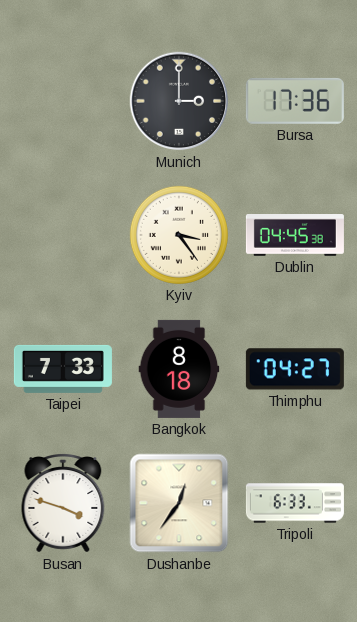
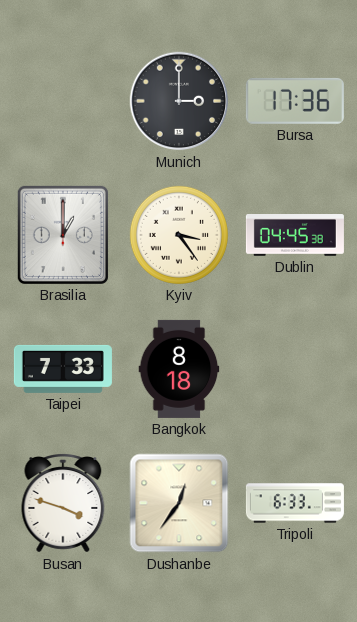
Brasilia: none -> 1:00 (63, 235)
Thimphu: 04:27 -> none (295, 369)
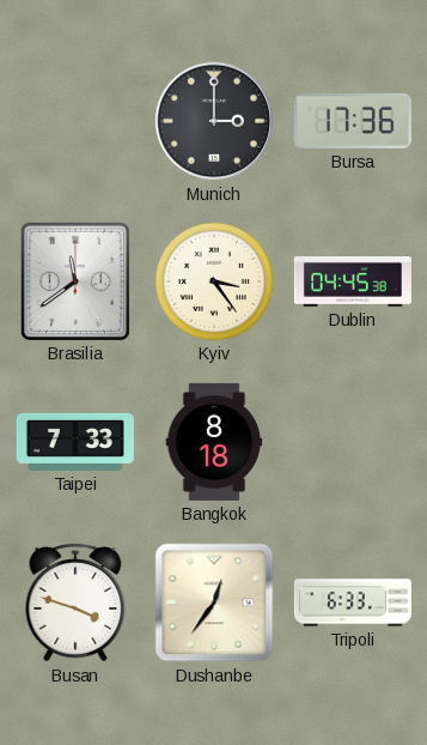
Brasilia: 1:00 -> 11:39 (75, 281)
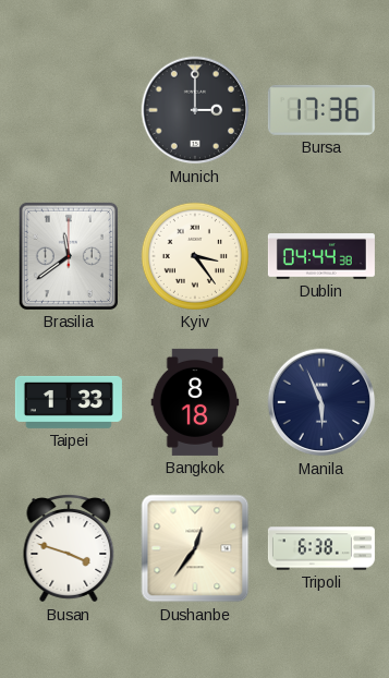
Dublin: 04:45 -> 04:44 (321, 257)
Taipei: 7:33 -> 1:33 (69, 402)
Manila: none -> 5:56 (321, 402)
Tripoli: 6:33 -> 6:38 (321, 548)
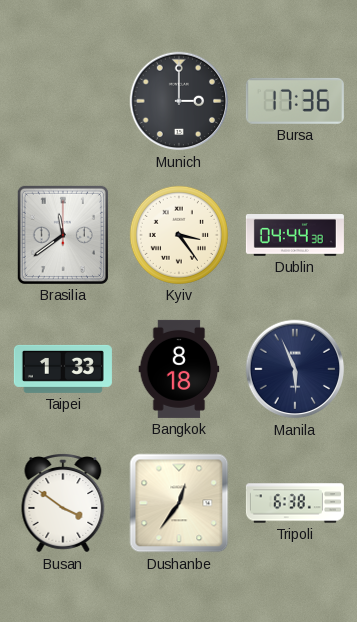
Busan: 3:48 -> 3:51 (63, 503)
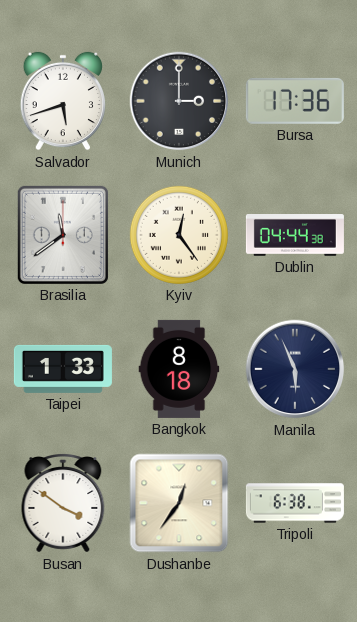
Salvador: none -> 5:42 (63, 101)
Kyiv: 3:24 -> 12:24 (179, 235)
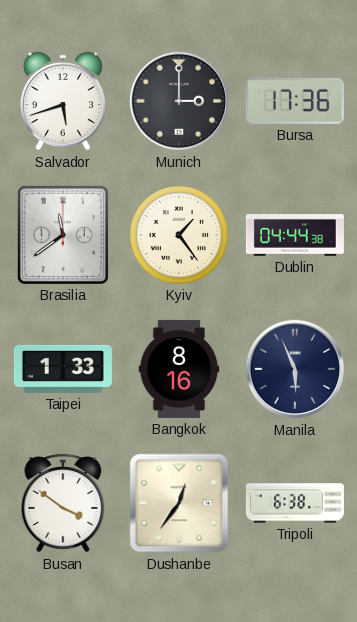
Kyiv: 12:24 -> 1:24 (179, 235)
Bangkok: 8:18 -> 8:16 (179, 369)
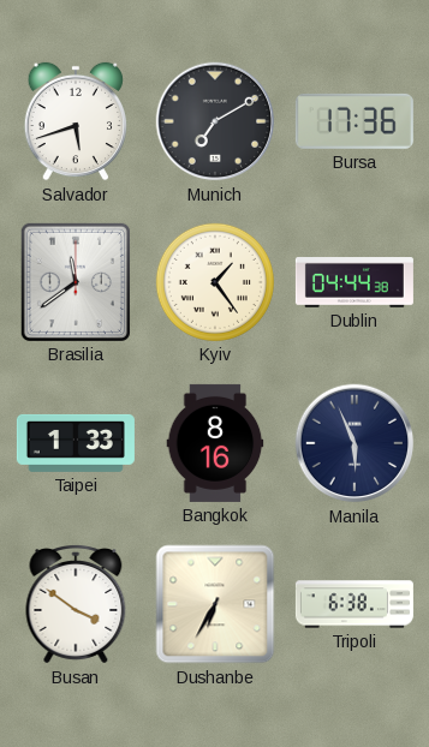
Munich: 3:00 -> 7:10 (215, 121)
Dushanbe: 12:36 -> 6:35 (215, 604)
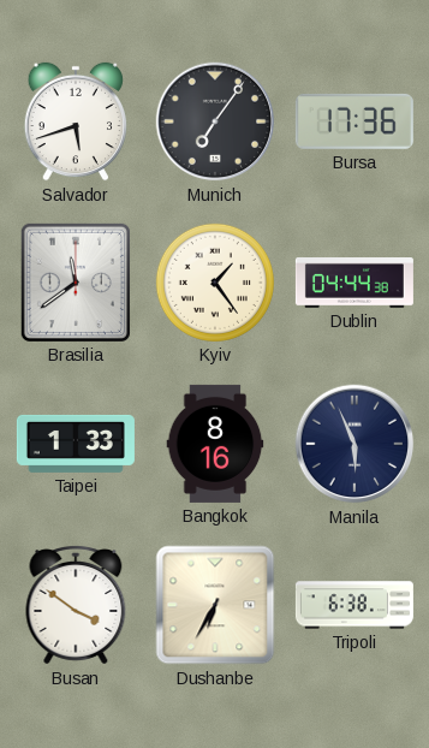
Munich: 7:10 -> 7:06 (215, 121)
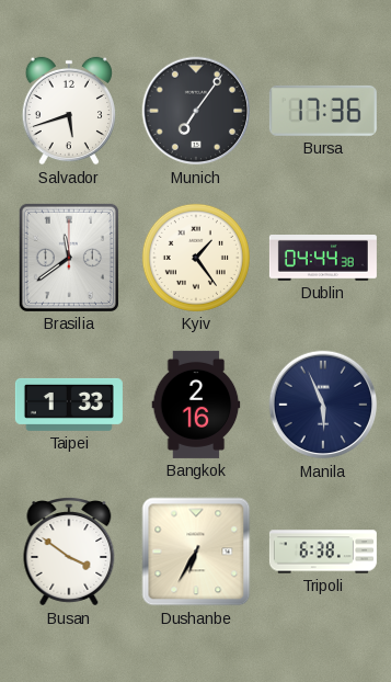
Bangkok: 8:16 -> 2:16 (196, 405)
